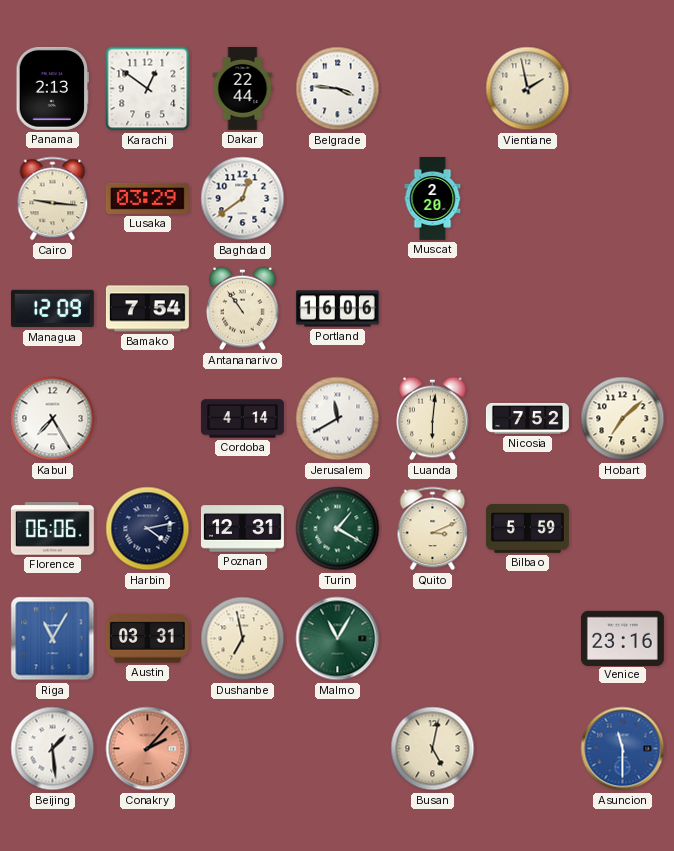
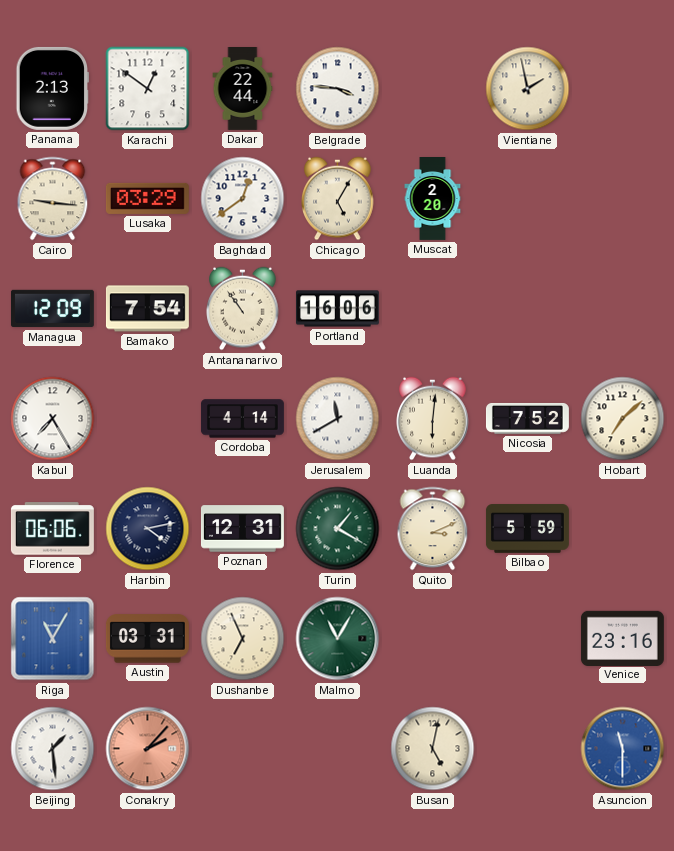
Chicago: none -> 5:05 (338, 199)
Dushanbe: 6:58 -> 6:56 (243, 639)
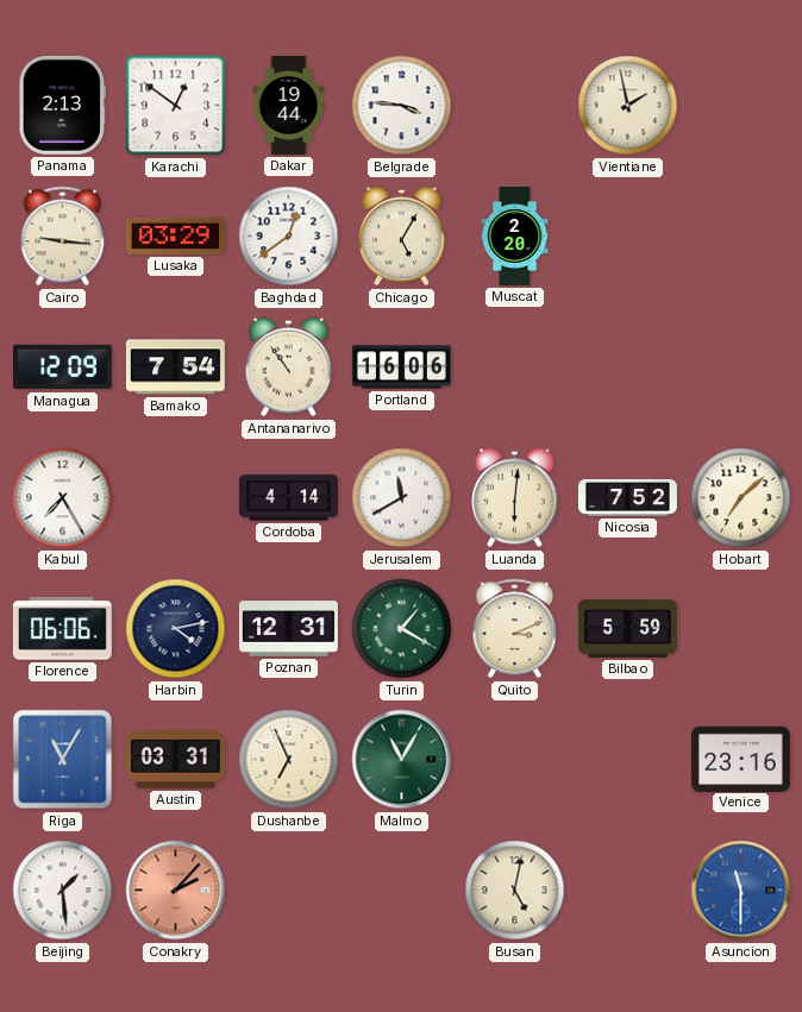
Dakar: 22:44 -> 19:44 (289, 106)
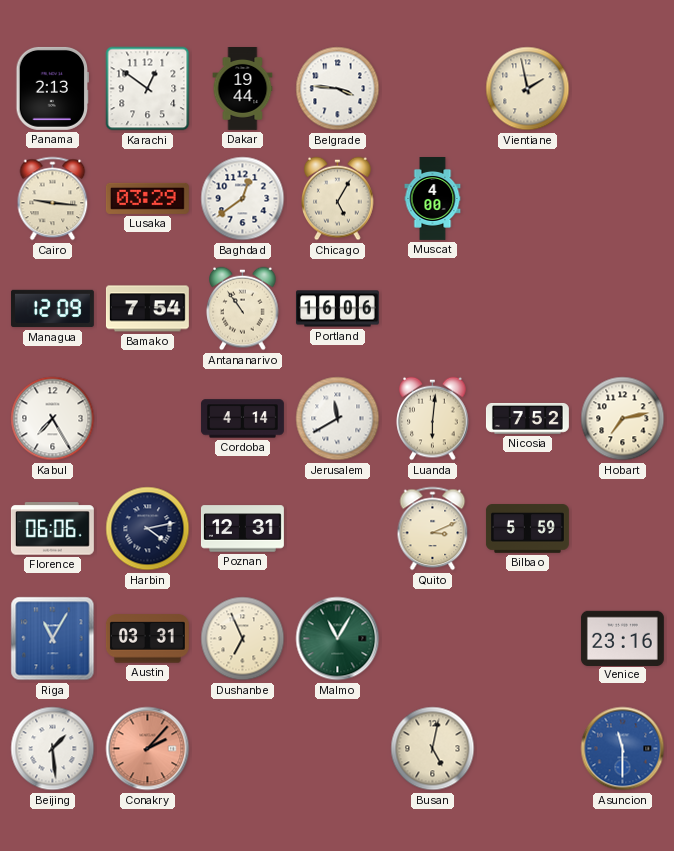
Muscat: 2:20 -> 4:00 (433, 199)
Hobart: 7:08 -> 7:13 (623, 419)
Turin: 1:20 -> none (402, 629)
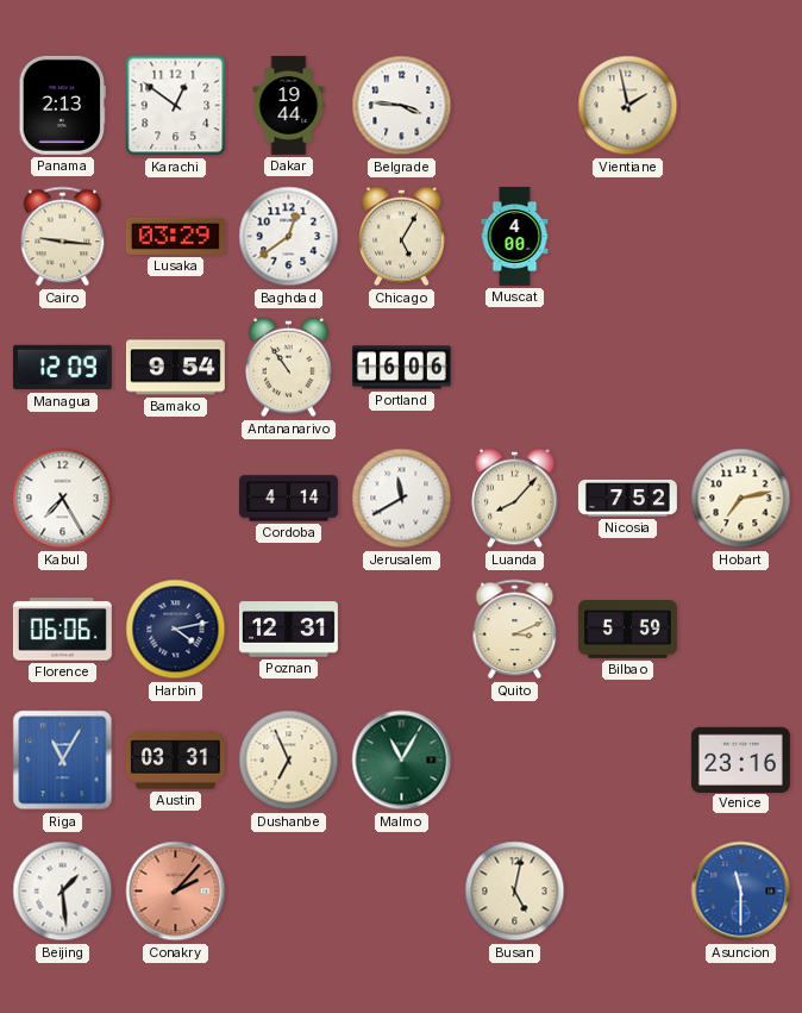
Bamako: 7:54 -> 9:54 (175, 368)
Luanda: 6:01 -> 8:07 (515, 499)
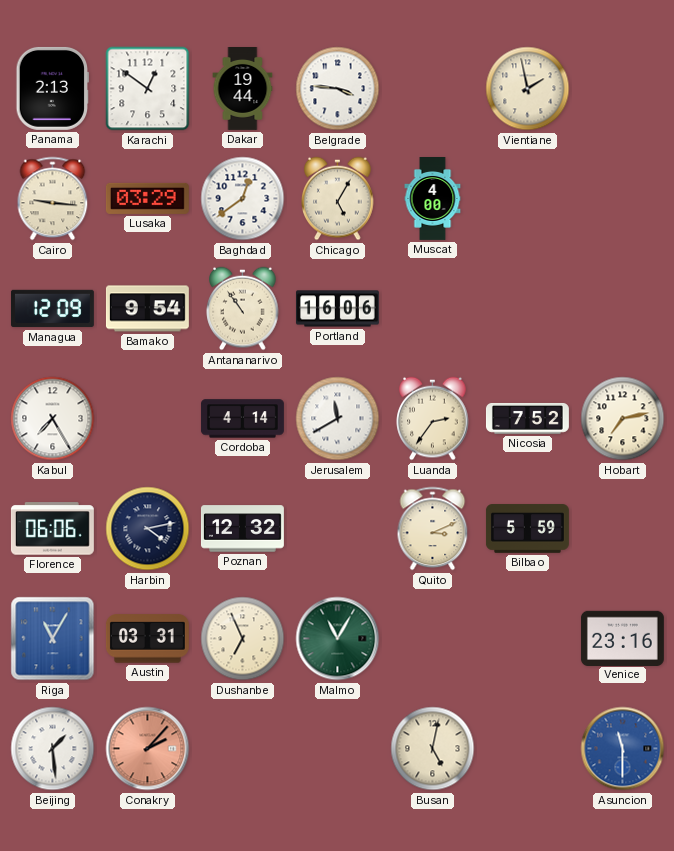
Luanda: 8:07 -> 2:36 (433, 419)
Poznan: 12:31 -> 12:32 (242, 529)
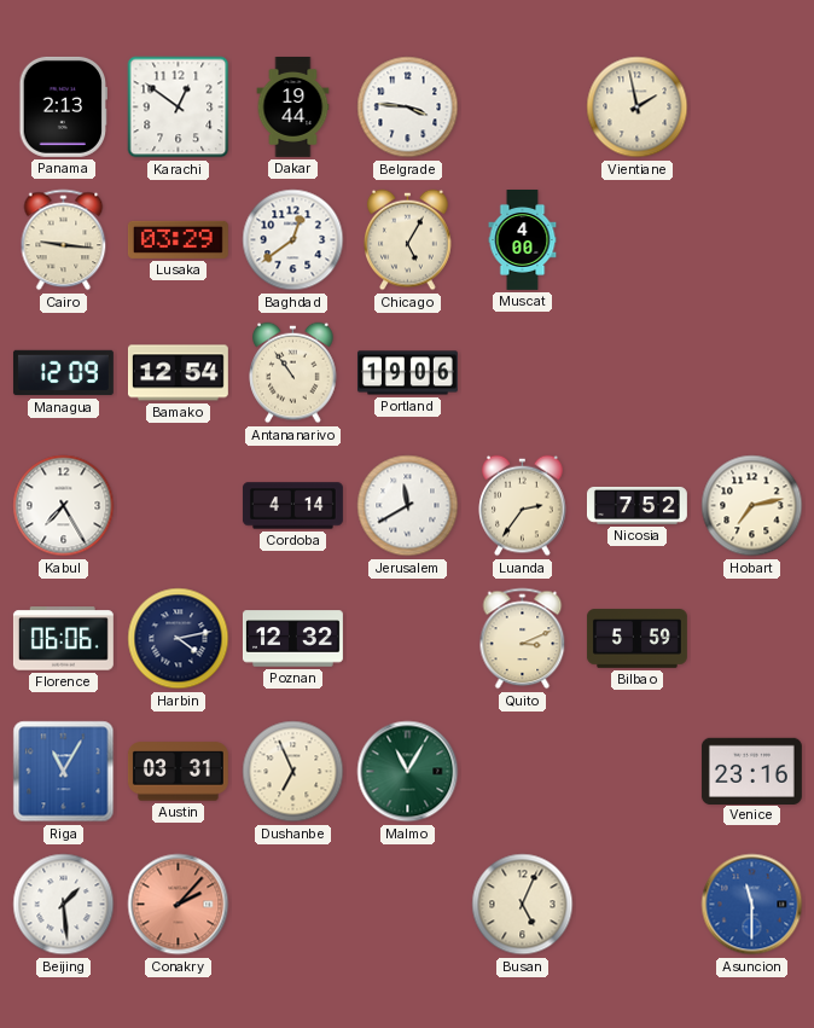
Bamako: 9:54 -> 12:54 (178, 373)
Portland: 16:06 -> 19:06 (407, 373)
Busan: 5:02 -> 5:04 (523, 905)
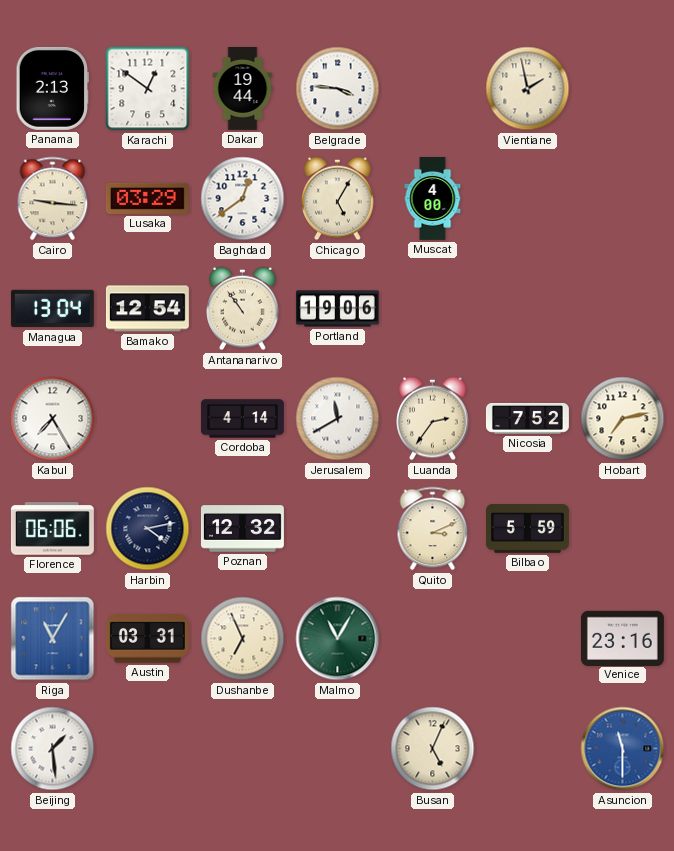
Managua: 12:09 -> 13:04 (52, 309)
Conakry: 2:07 -> none (179, 905)
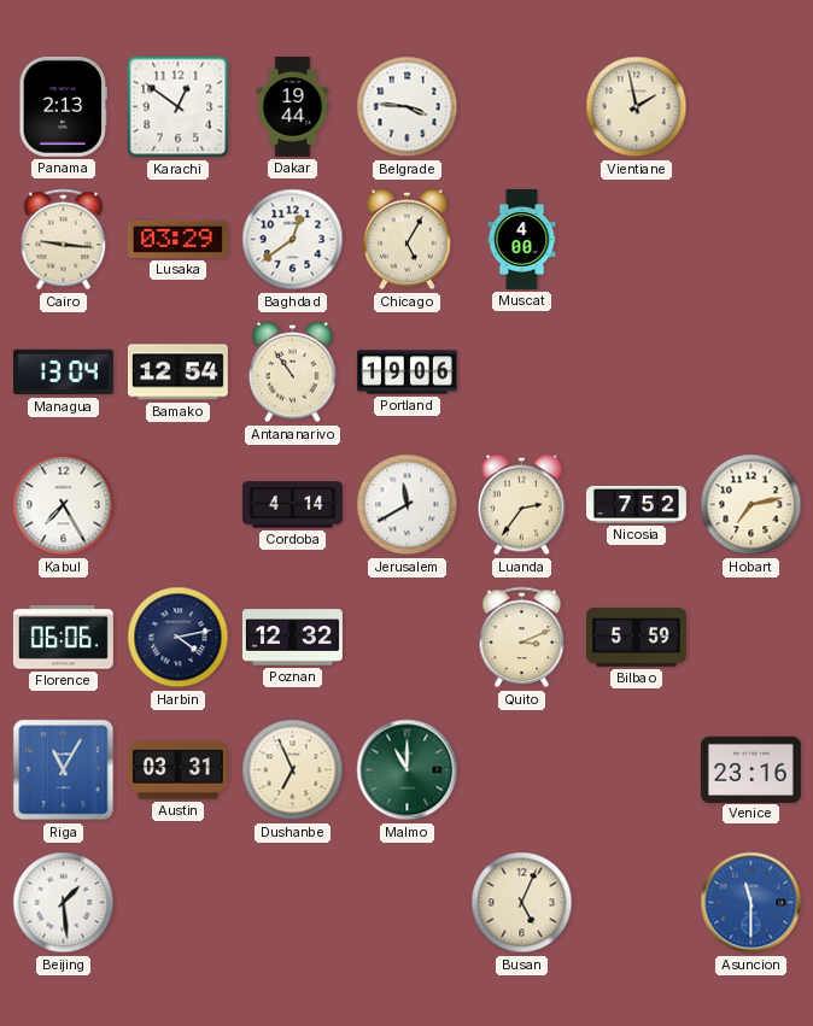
Malmo: 11:05 -> 11:00 (408, 770)
